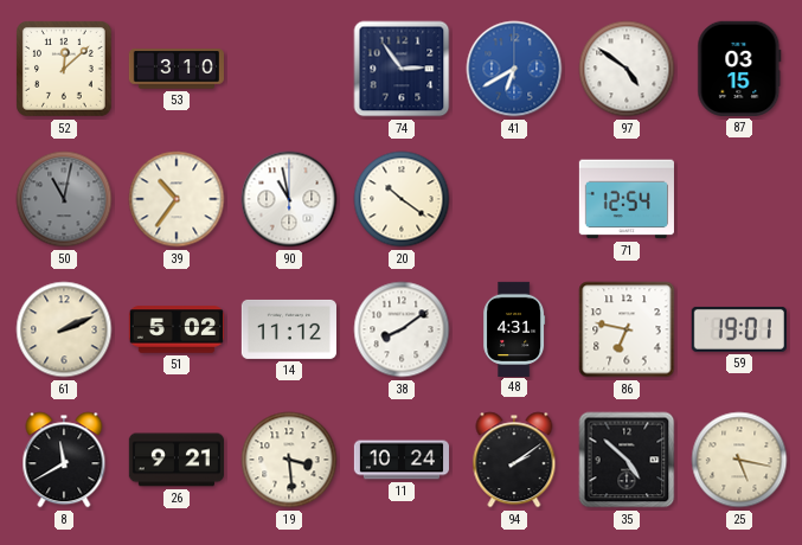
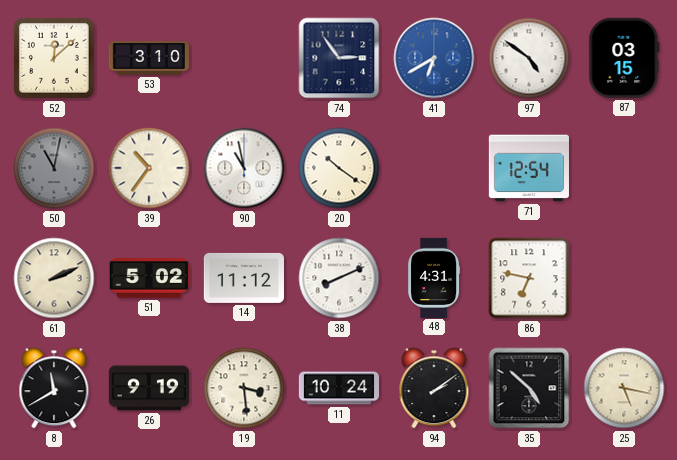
38: 8:09 -> 8:11 (339, 278)
59: 19:01 -> none (739, 329)
26: 9:21 -> 9:19 (149, 388)
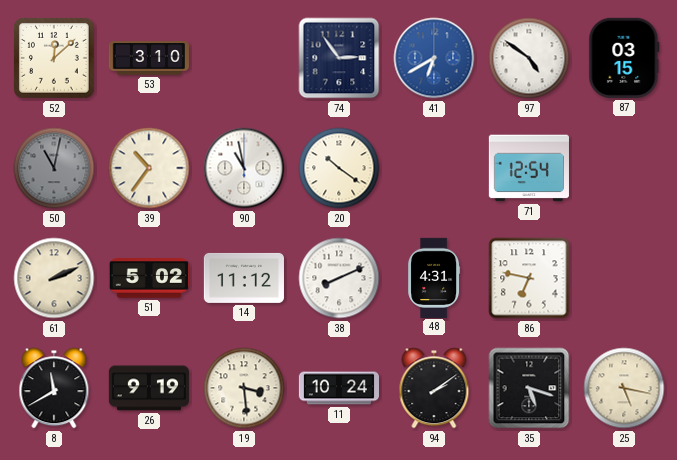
35: 4:52 -> 5:18 (529, 388)
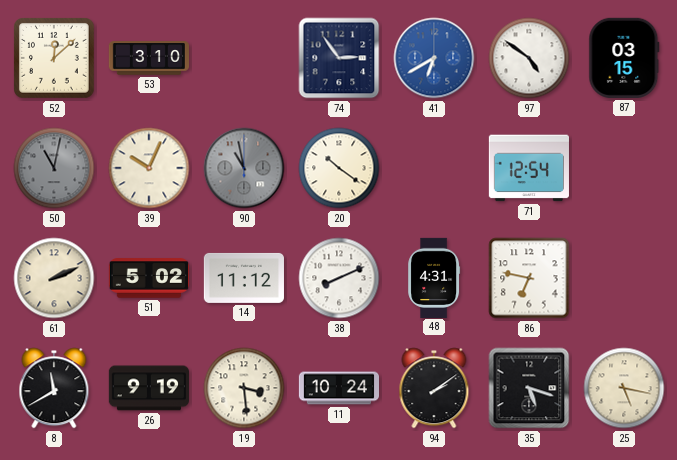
39: 10:36 -> 10:04 (149, 168)
90 dial: white -> grey (244, 168)
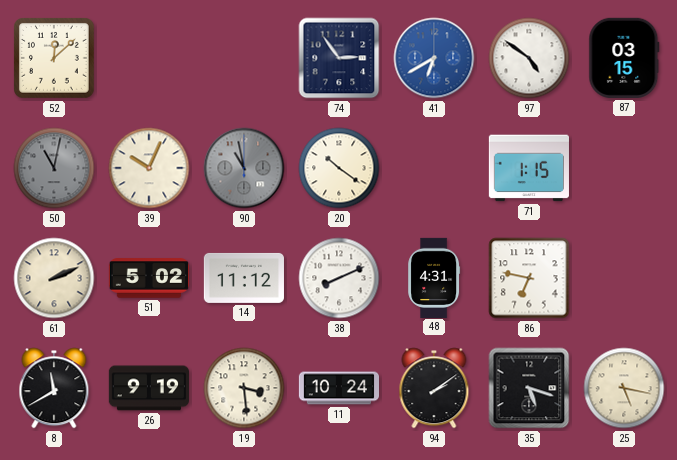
53: 3:10 -> none (148, 58)
71: 12:54 -> 1:15 (529, 168)
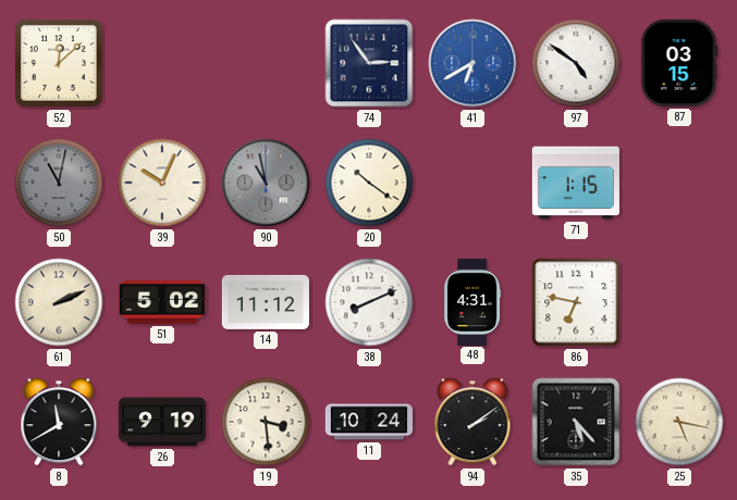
35: 5:18 -> 5:23 (576, 422)
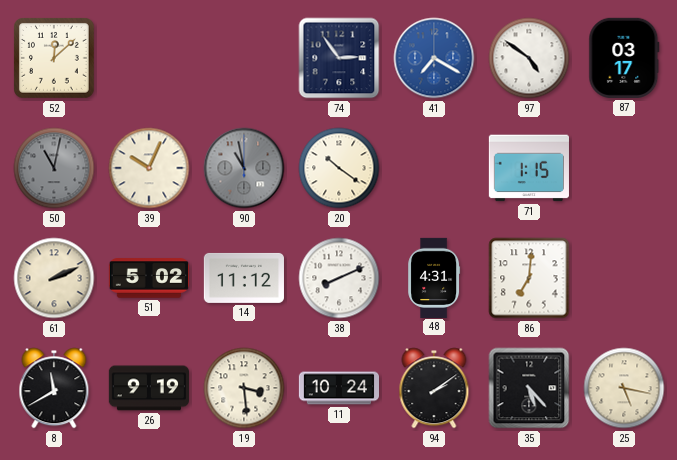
41: 6:40 -> 7:20 (434, 58)
87: 03:15 -> 03:17 (624, 58)
86: 6:47 -> 7:01 (529, 278)
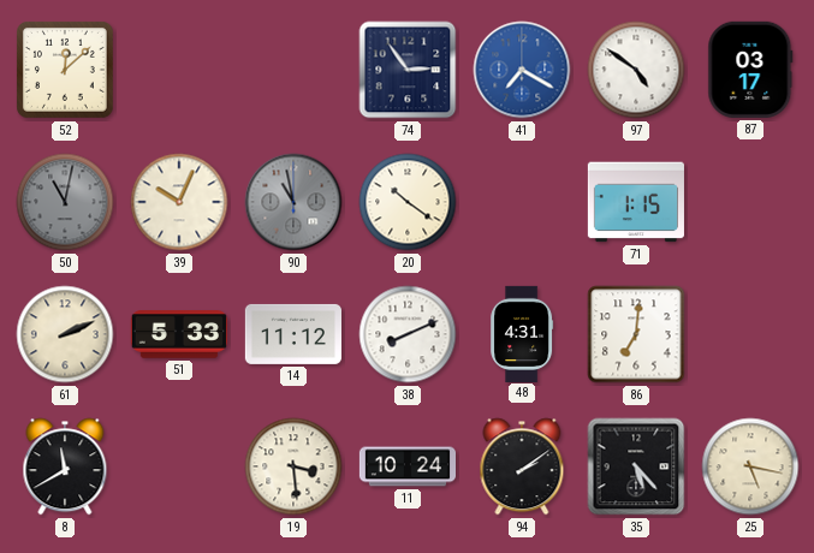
51: 5:02 -> 5:33 (179, 334)
26: 9:19 -> none (149, 388)
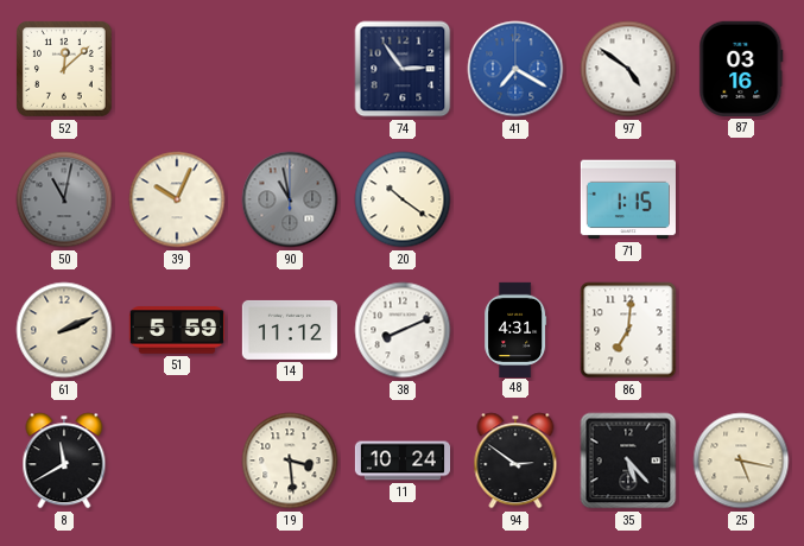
87: 03:17 -> 03:16 (741, 69)
51: 5:33 -> 5:59 (177, 330)
94: 2:09 -> 2:51 (515, 461)
